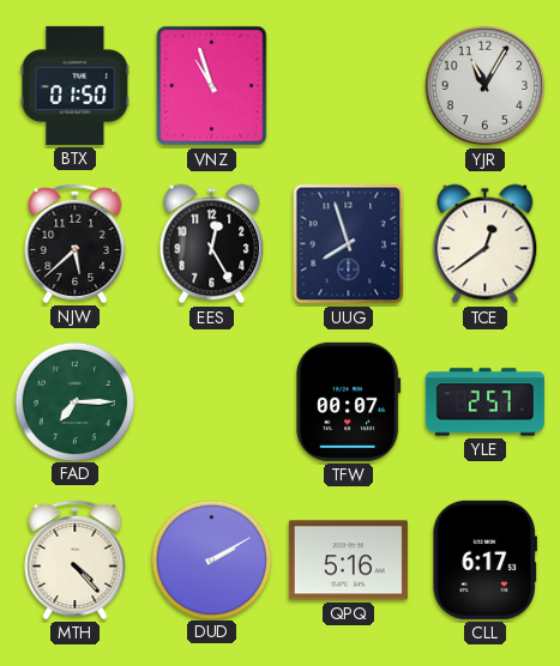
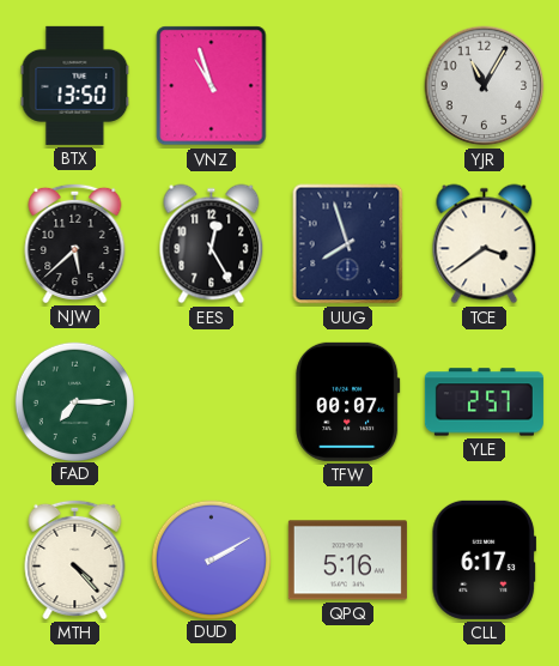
BTX: 01:50 -> 13:50 (75, 85)
TCE: 12:39 -> 3:39 (485, 244)
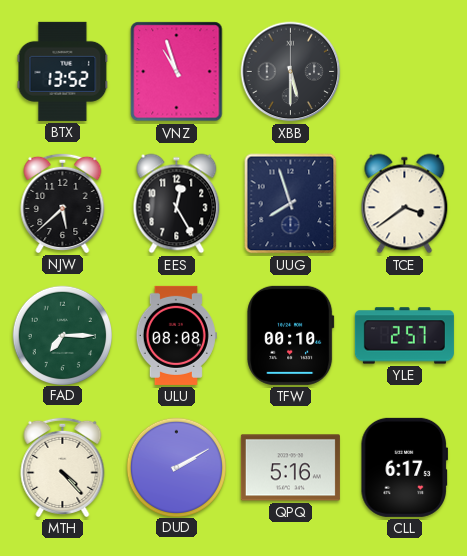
BTX: 13:50 -> 13:52 (63, 71)
XBB: none -> 5:30 (291, 72)
YJR: 11:05 -> none (485, 86)
ULU: none -> 08:08 (176, 335)
TFW: 00:07 -> 00:10 (291, 335)
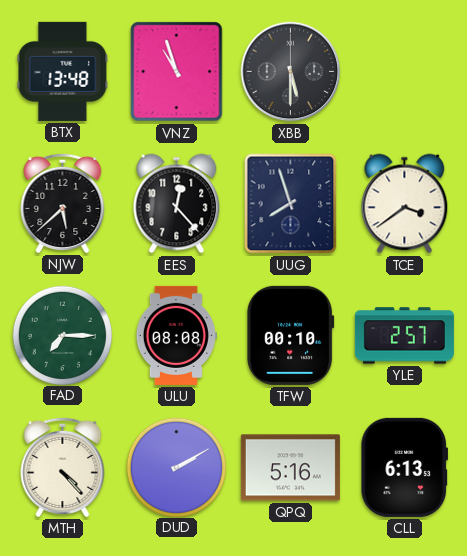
BTX: 13:52 -> 13:48 (63, 71)
EES: 12:25 -> 12:23 (177, 204)
CLL: 6:17 -> 6:13 (404, 467)
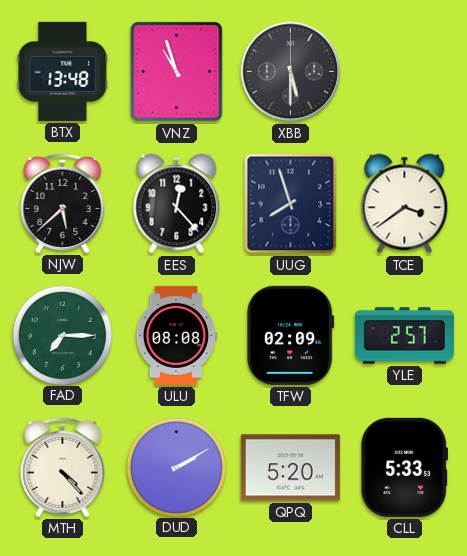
TFW: 00:10 -> 02:09 (291, 335)
QPQ: 5:16 -> 5:20 (290, 468)
CLL: 6:13 -> 5:33 (404, 467)
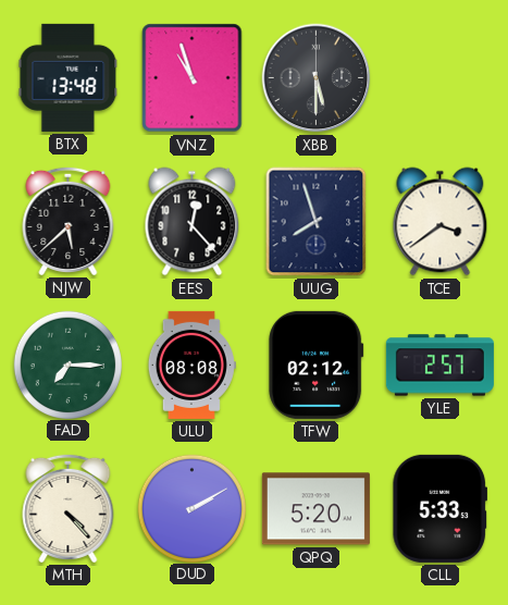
TFW: 02:09 -> 02:12 (317, 365)
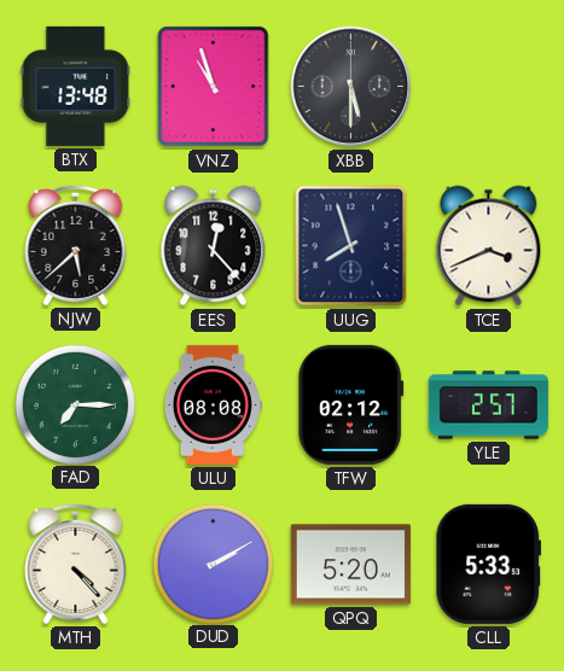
TCE: 3:39 -> 3:41 (489, 246)
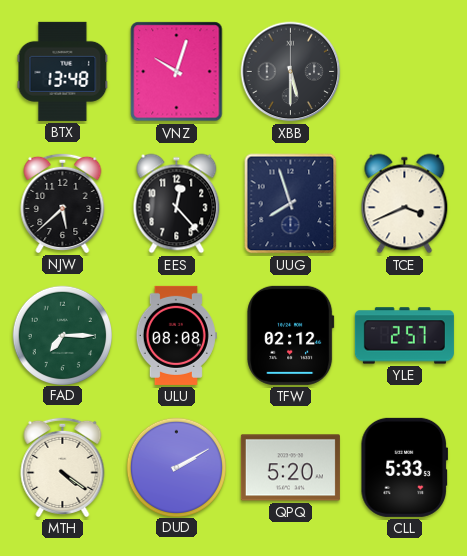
VNZ: 10:57 -> 10:03 (177, 72)
MTH: 4:23 -> 4:21 (63, 467)
